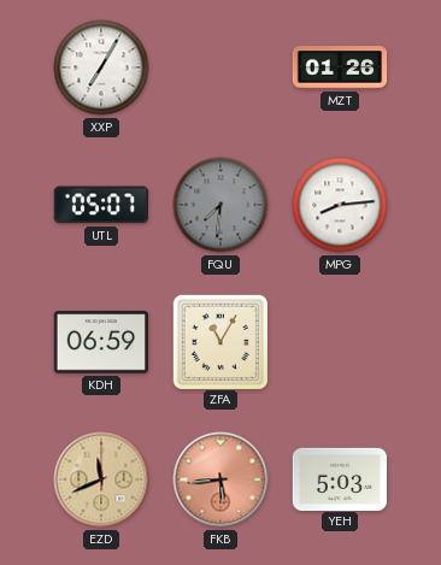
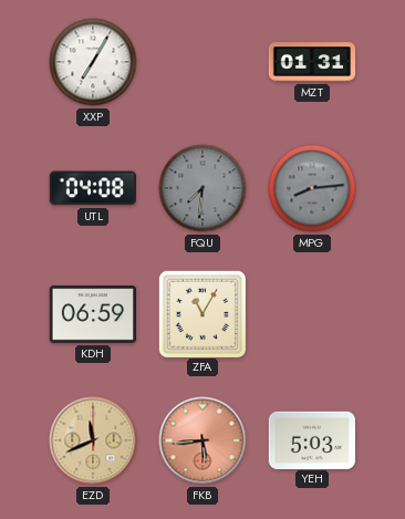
MZT: 01:26 -> 01:31 (312, 62)
UTL: 05:07 -> 04:08 (92, 188)
MPG dial: white -> grey (312, 188)
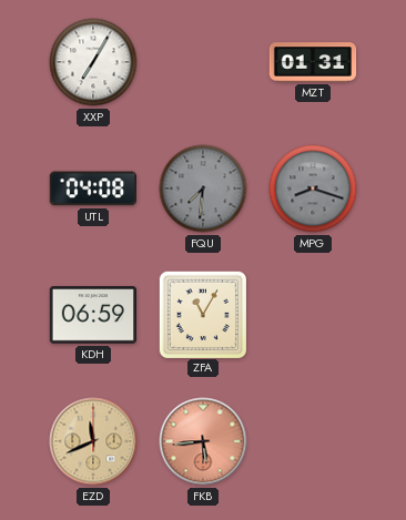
MPG: 8:14 -> 8:18 (313, 188)
YEH: 5:03 -> none (311, 439)
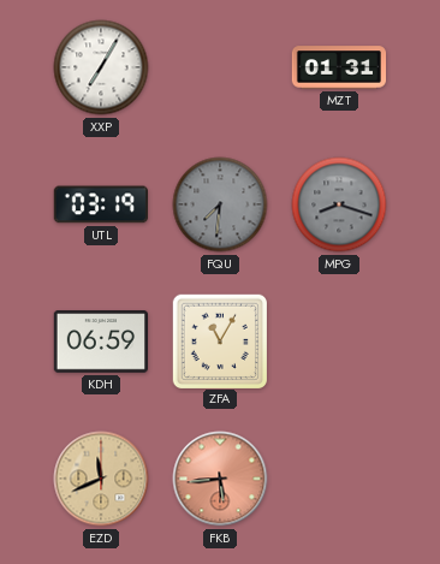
UTL: 04:08 -> 03:19 (100, 204)
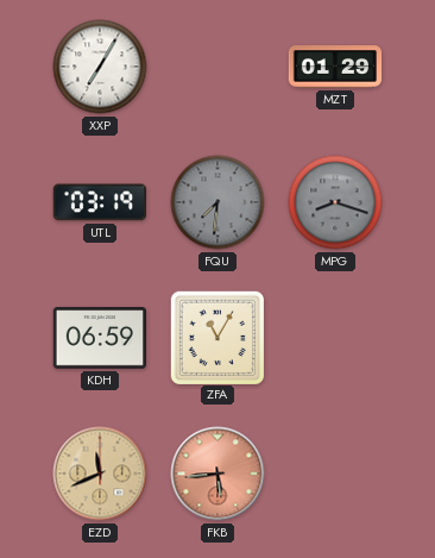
MZT: 01:31 -> 01:29 (335, 67)
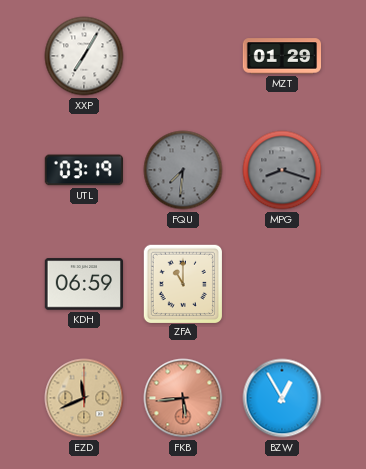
ZFA: 11:05 -> 11:00 (182, 283)
BZW: none -> 12:55 (282, 398)
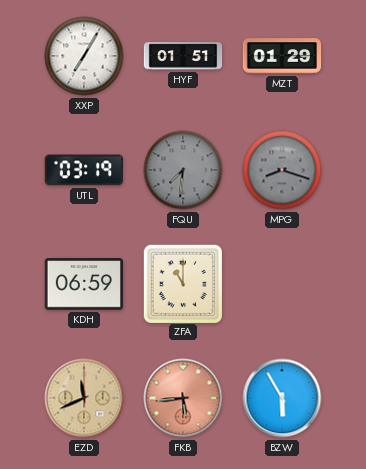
HYF: none -> 01:51 (183, 56)
BZW: 12:55 -> 5:55 (282, 398)
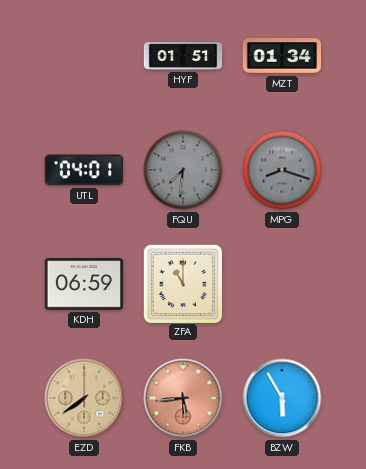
XXP: 7:05 -> none (84, 56)
MZT: 01:29 -> 01:34 (282, 56)
UTL: 03:19 -> 04:01 (83, 170)
EZD: 11:41 -> 7:39 (84, 398)
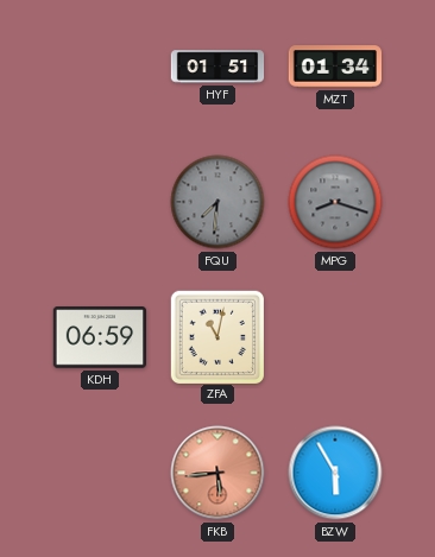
UTL: 04:01 -> none (83, 170)
ZFA: 11:00 -> 11:02 (216, 336)
EZD: 7:39 -> none (84, 398)
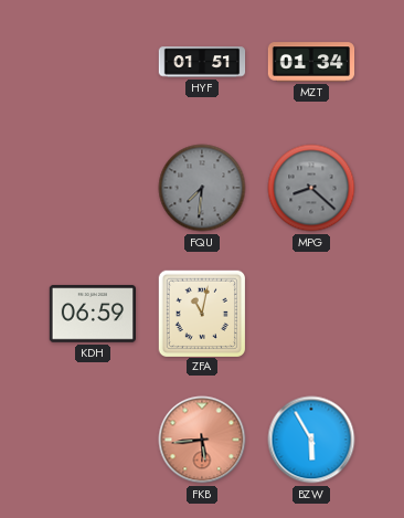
MPG: 8:18 -> 8:22 (311, 188)
